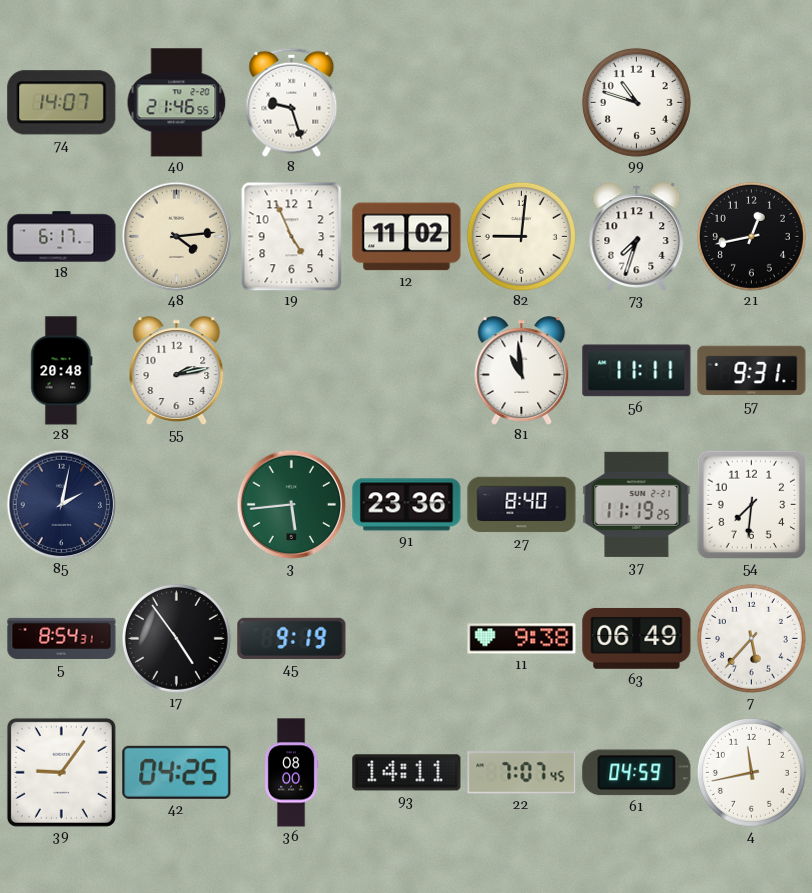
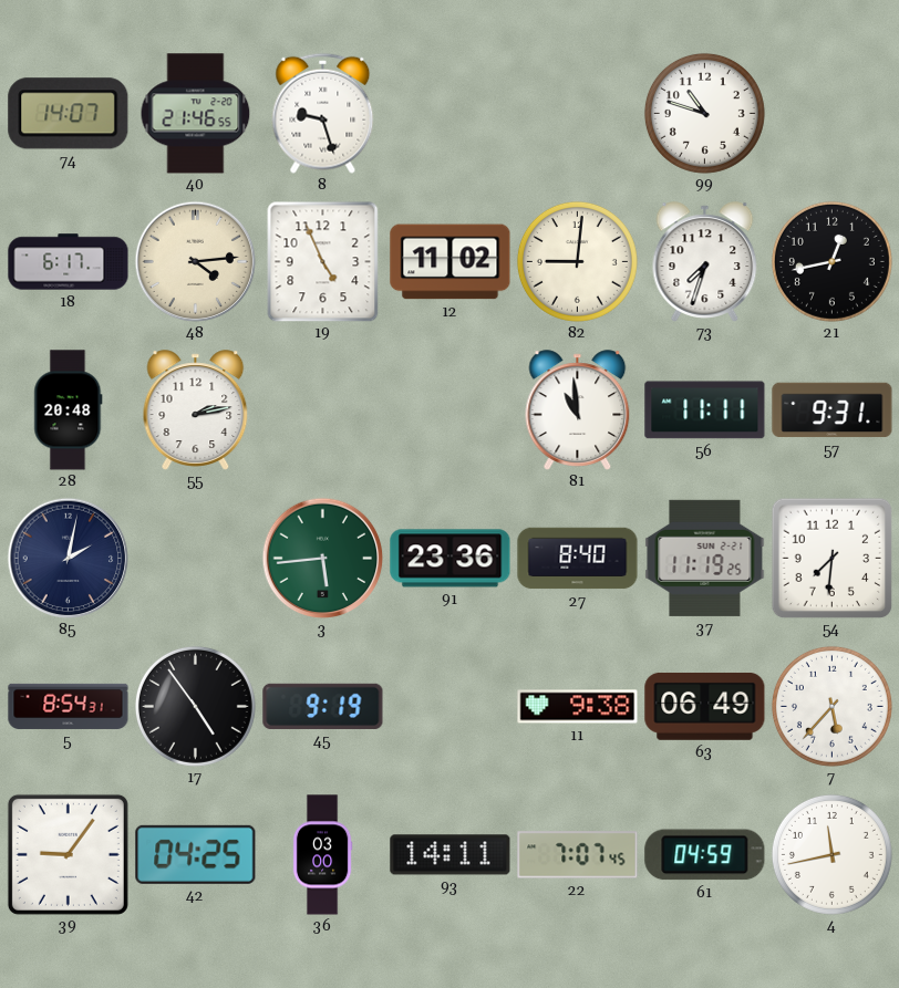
36: 08:00 -> 03:00 (322, 855)
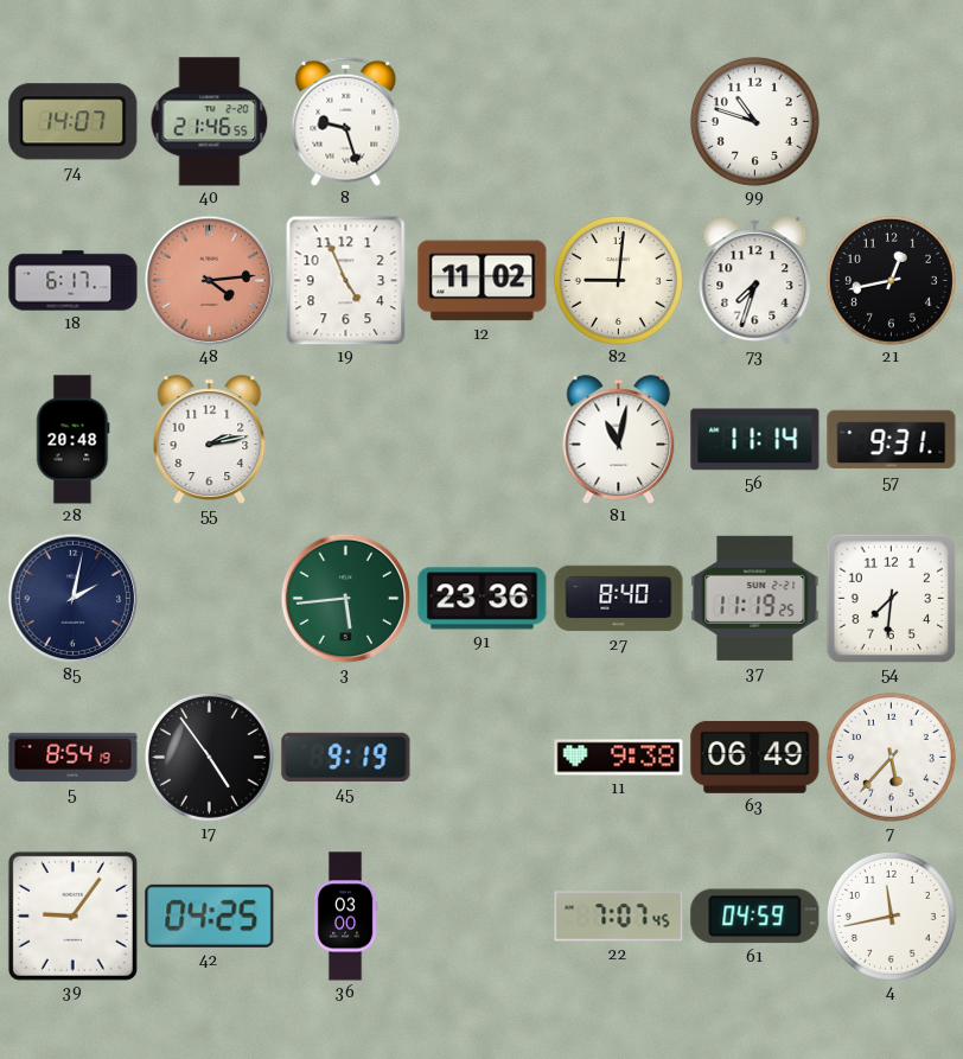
48 dial: cream -> salmon (209, 280)
81: 10:59 -> 11:02 (619, 440)
56: 11:11 -> 11:14 (755, 440)
5: 8:54:31 -> 8:54:19 (74, 757)
93: 14:11 -> none (451, 855)
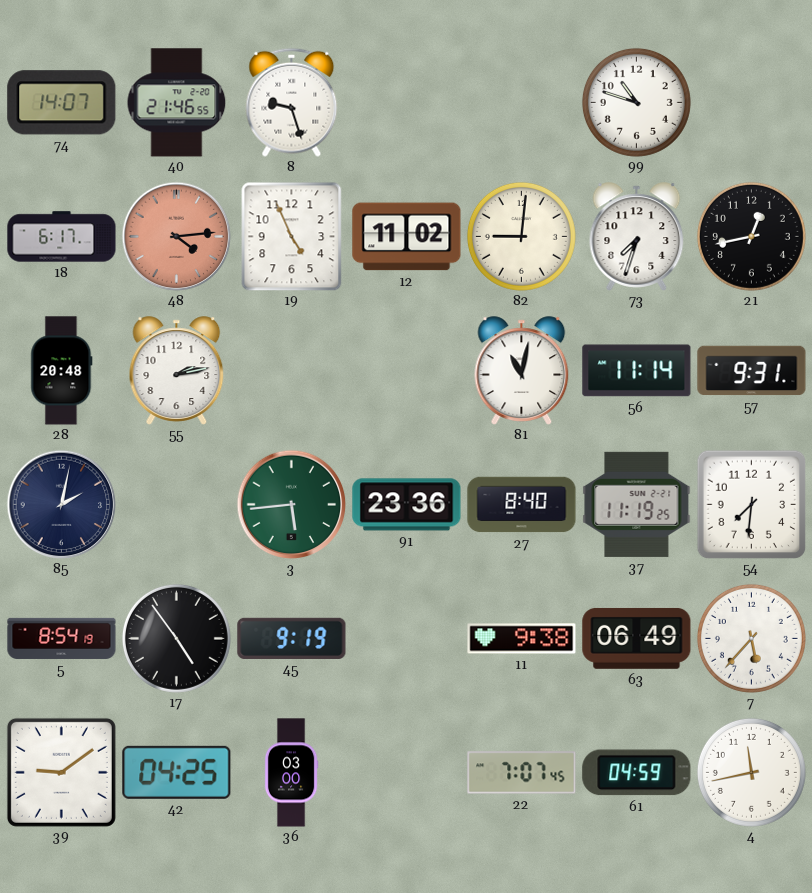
39: 9:06 -> 9:09 (61, 772)
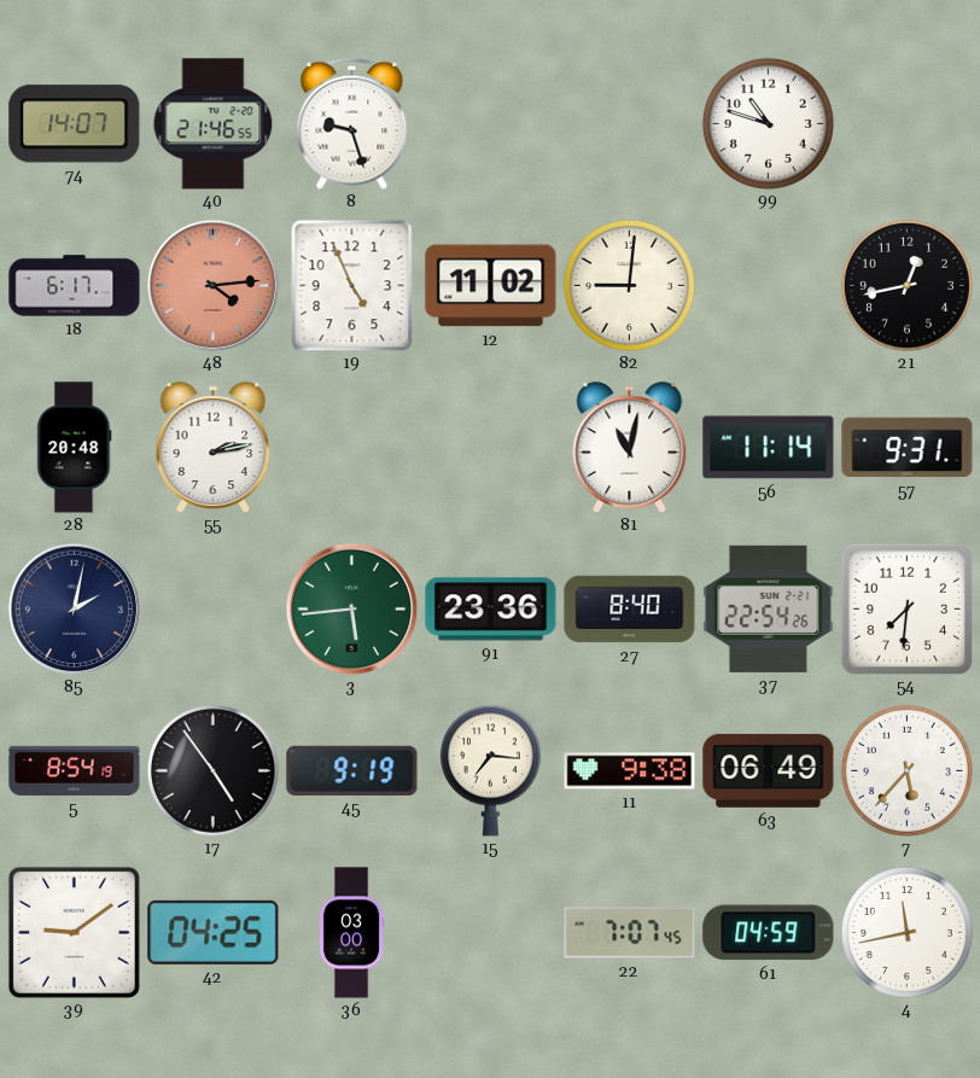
73: 7:33 -> none (637, 237)
37: 11:19 -> 22:54 (769, 608)
15: none -> 7:16 (490, 770)
